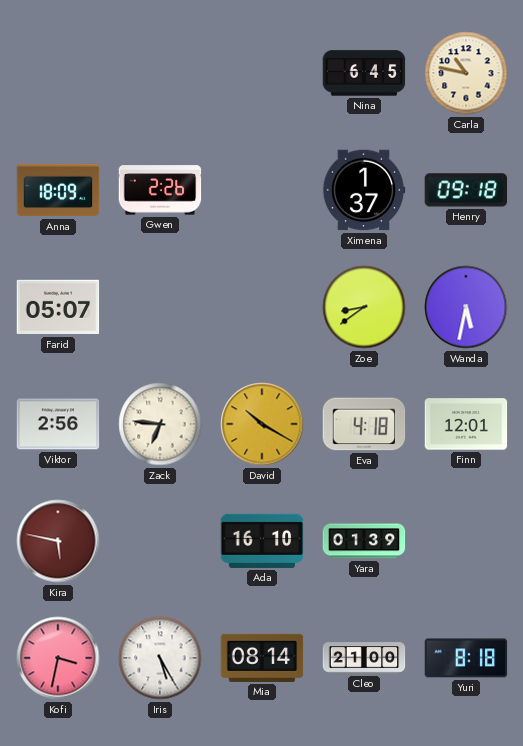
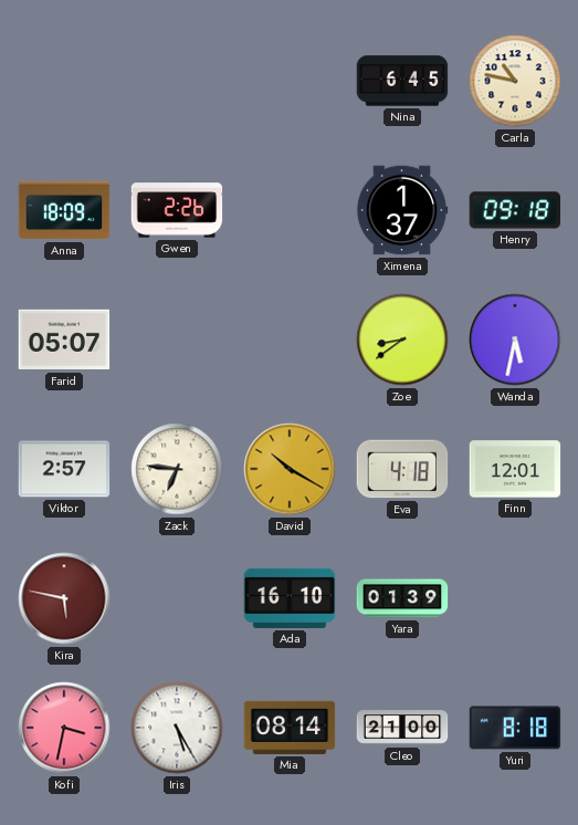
Viktor: 2:56 -> 2:57 (64, 469)
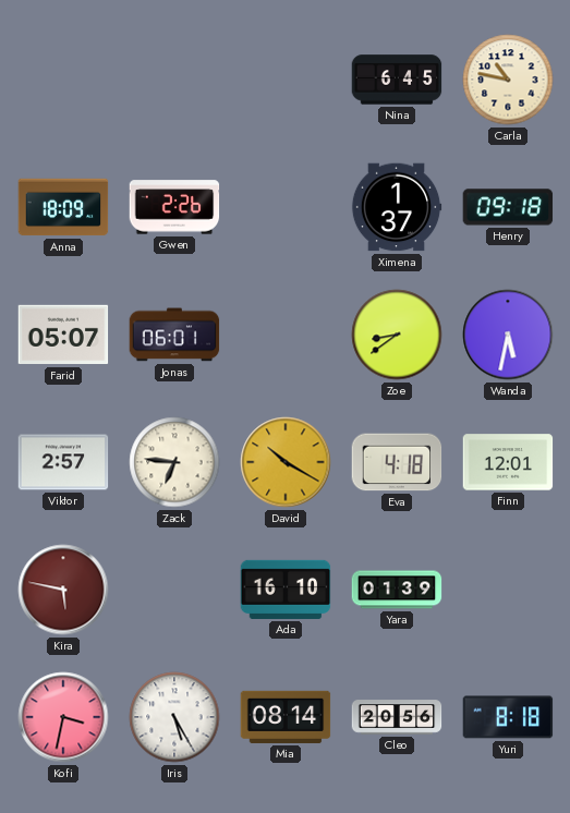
Jonas: none -> 06:01 (174, 335)
Cleo: 21:00 -> 20:56 (397, 717)
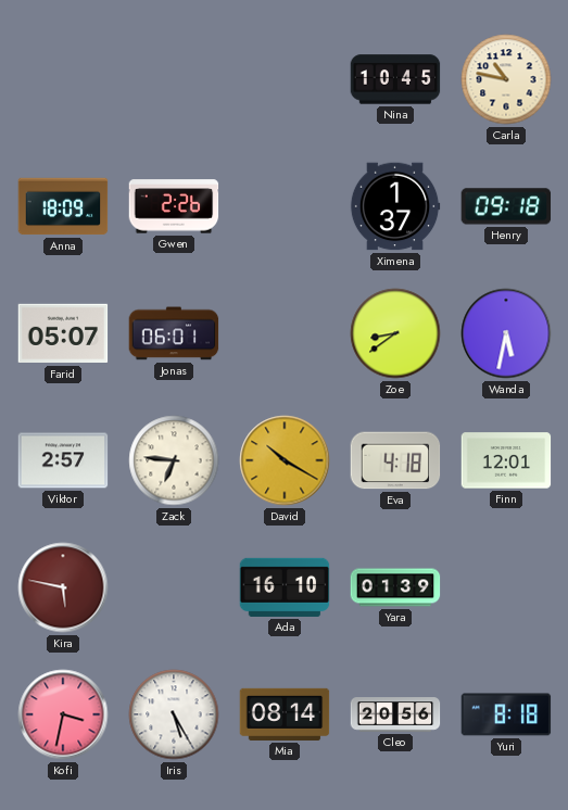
Nina: 6:45 -> 10:45 (395, 79)
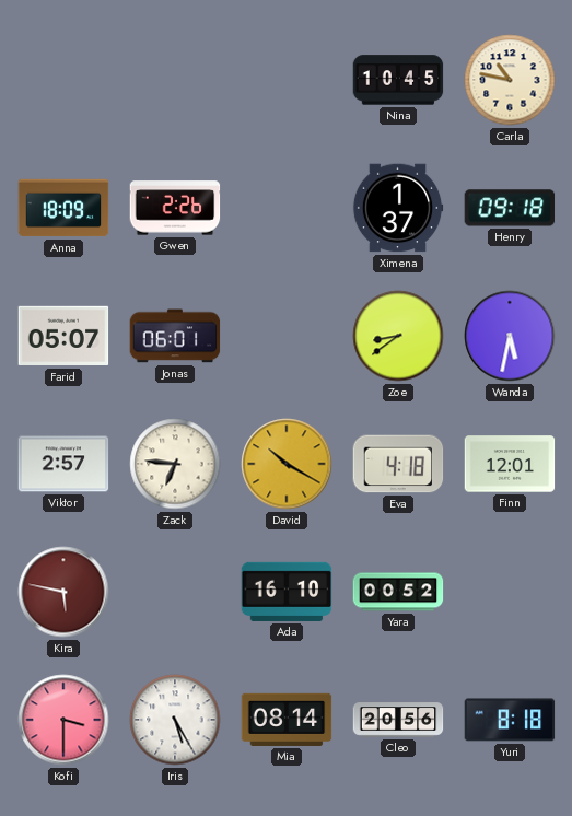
Yara: 01:39 -> 00:52 (398, 592)
Kofi: 3:32 -> 3:30 (63, 720)
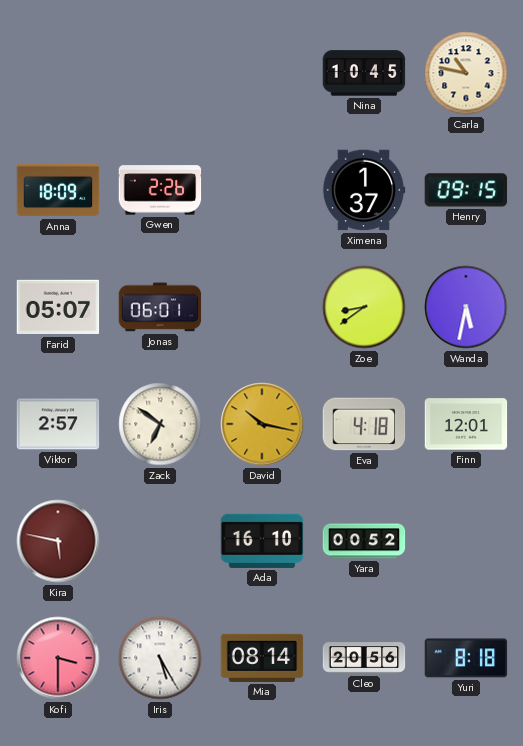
Henry: 09:18 -> 09:15 (466, 190)
Zack: 6:46 -> 6:51 (160, 424)
David: 10:20 -> 10:17 (262, 424)
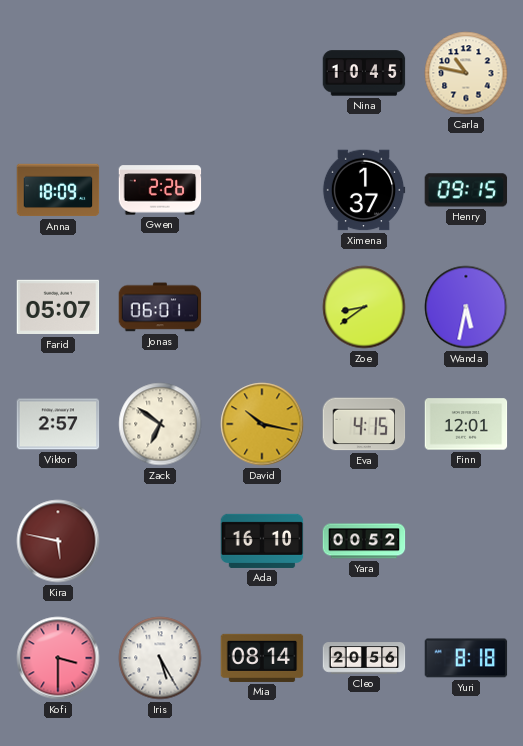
Eva: 4:18 -> 4:15 (364, 424)
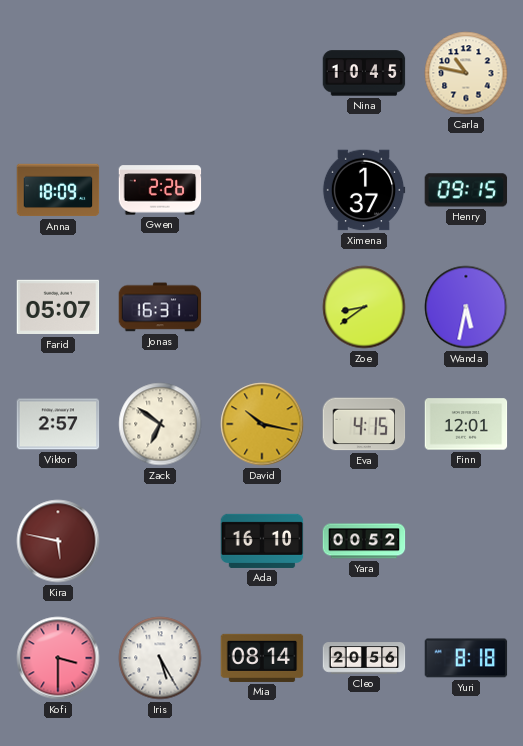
Jonas: 06:01 -> 16:31 (160, 307)
